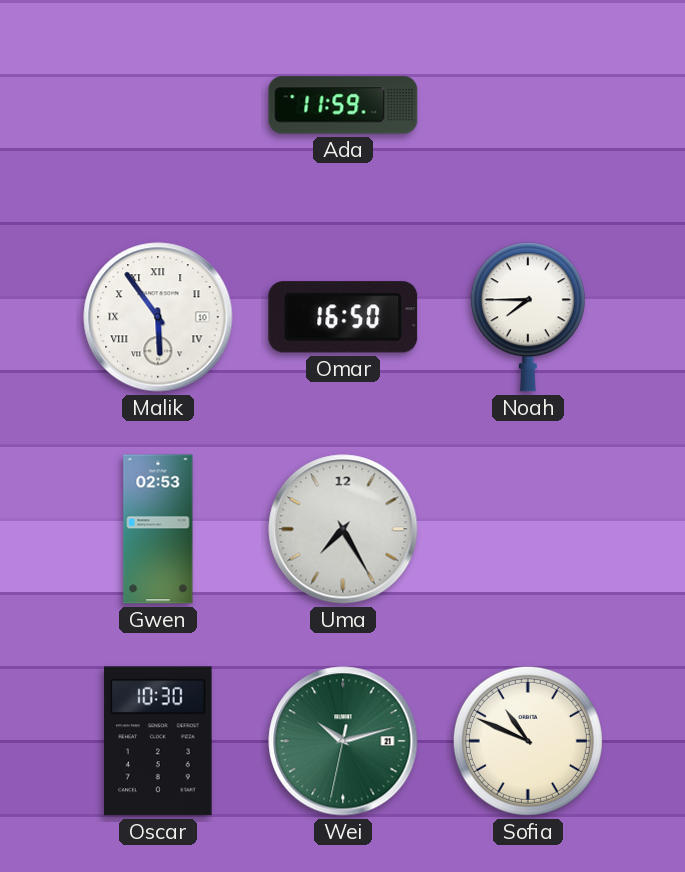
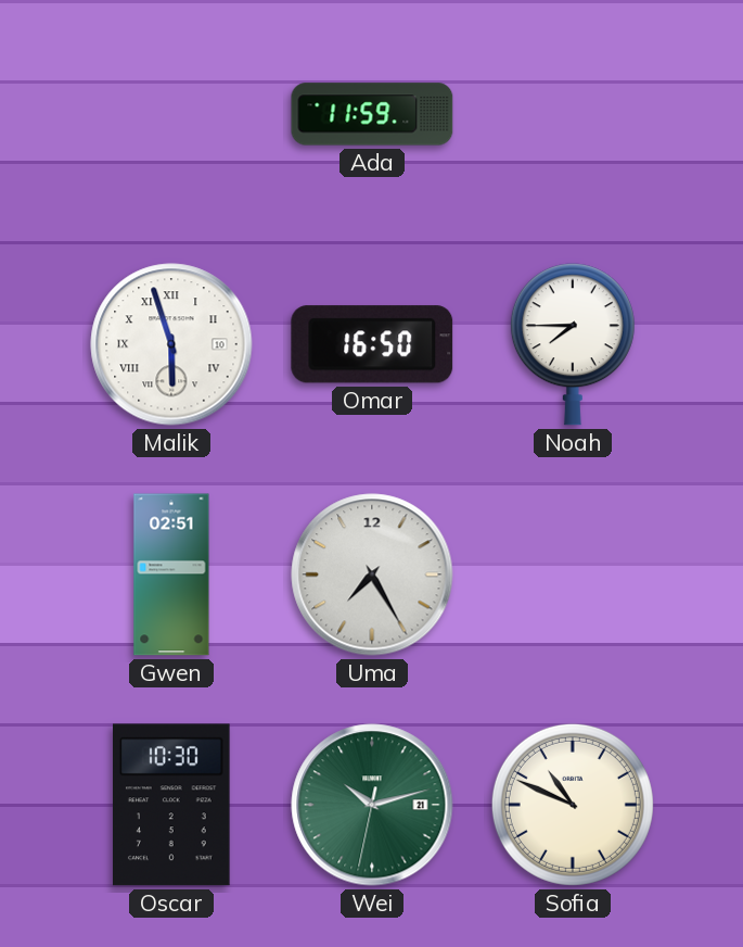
Malik: 5:54 -> 5:57 (171, 344)
Gwen: 02:53 -> 02:51 (171, 574)
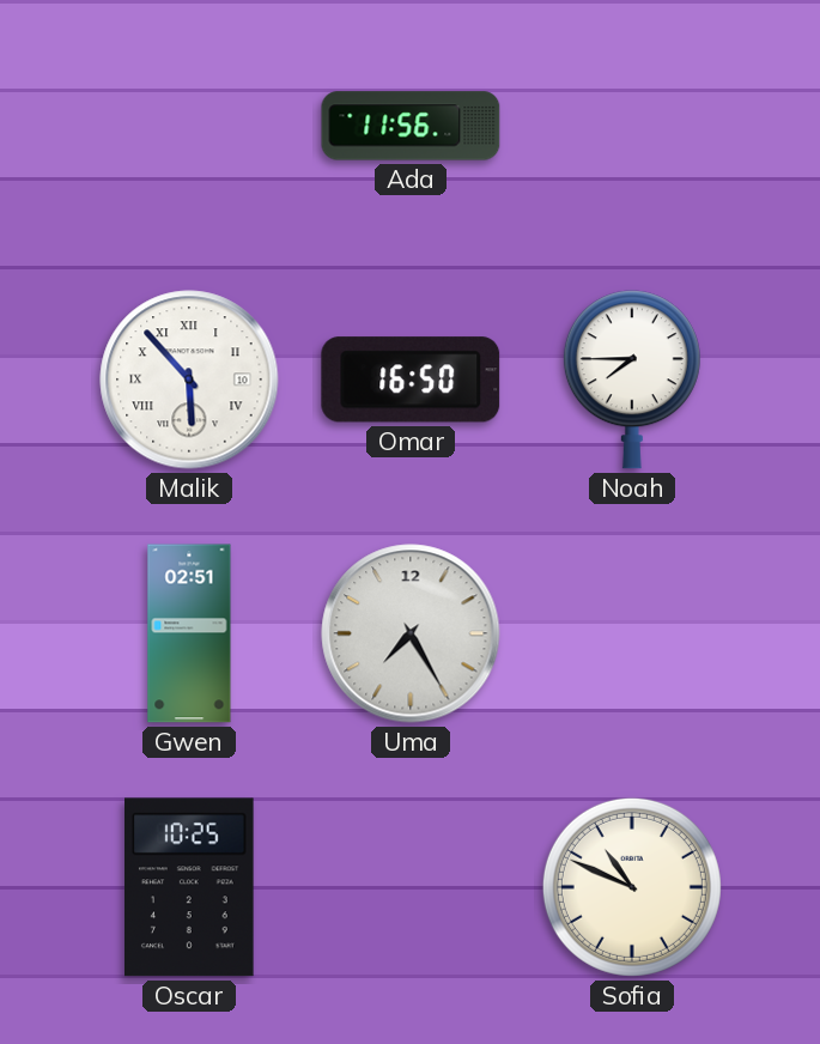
Ada: 11:59 -> 11:56 (411, 126)
Malik: 5:57 -> 5:53 (189, 380)
Oscar: 10:30 -> 10:25 (190, 887)
Wei: 10:12 -> none (372, 805)
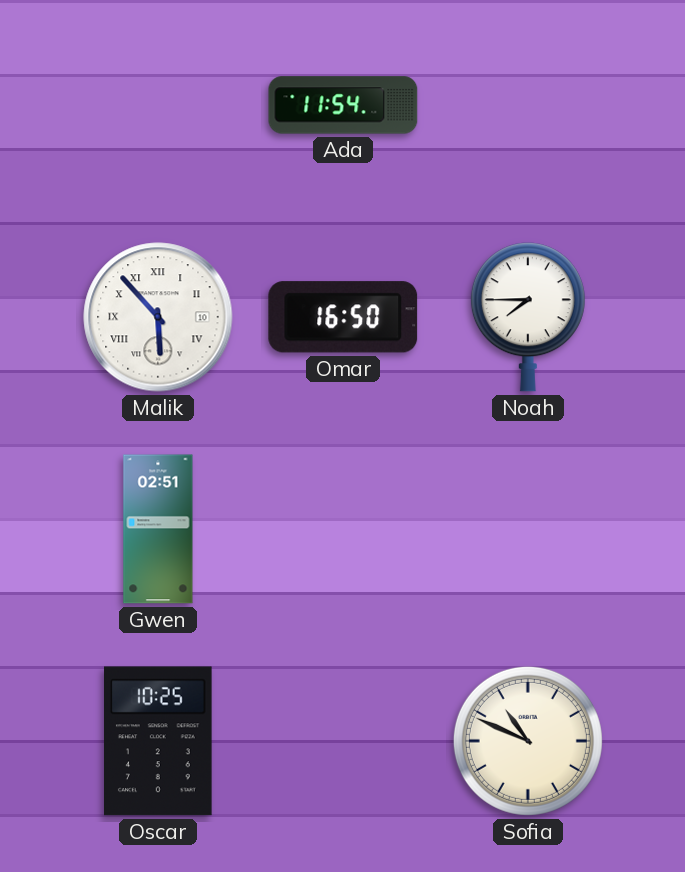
Ada: 11:56 -> 11:54 (343, 105)
Uma: 7:25 -> none (411, 633)
